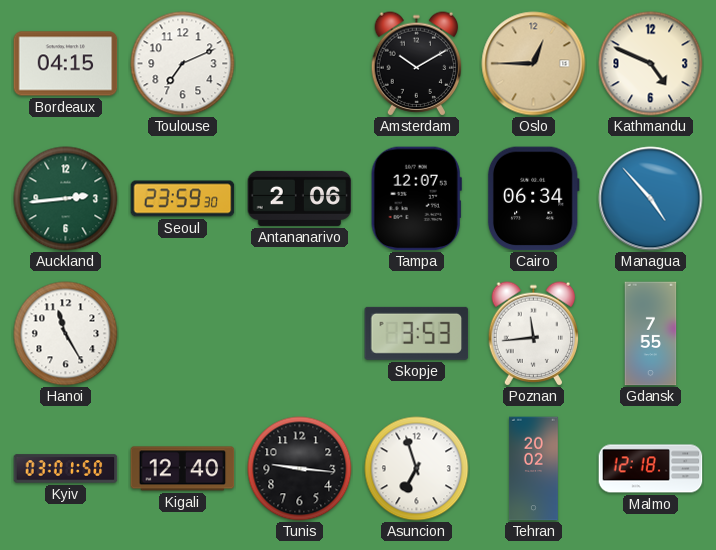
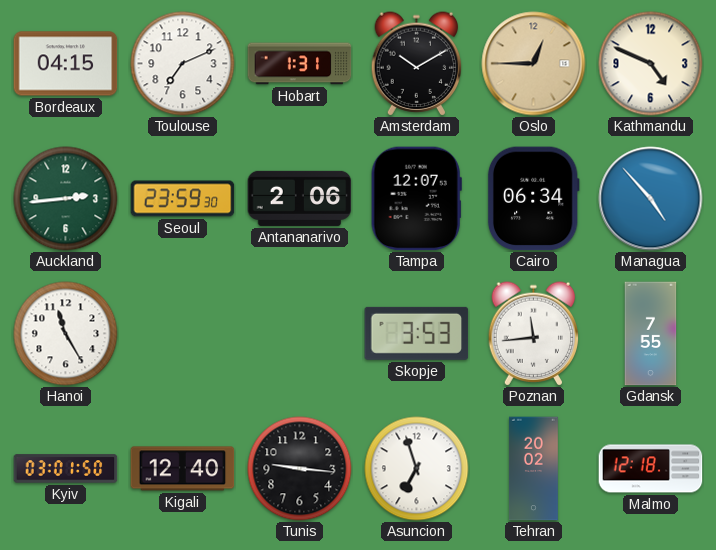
Hobart: none -> 1:31 (300, 64)
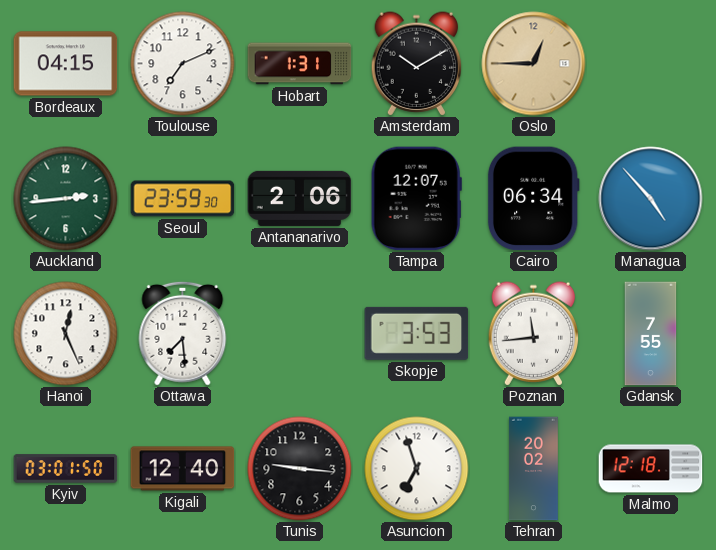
Kathmandu: 4:49 -> none (651, 64)
Hanoi: 11:25 -> 12:26 (66, 334)
Ottawa: none -> 7:29 (183, 333)
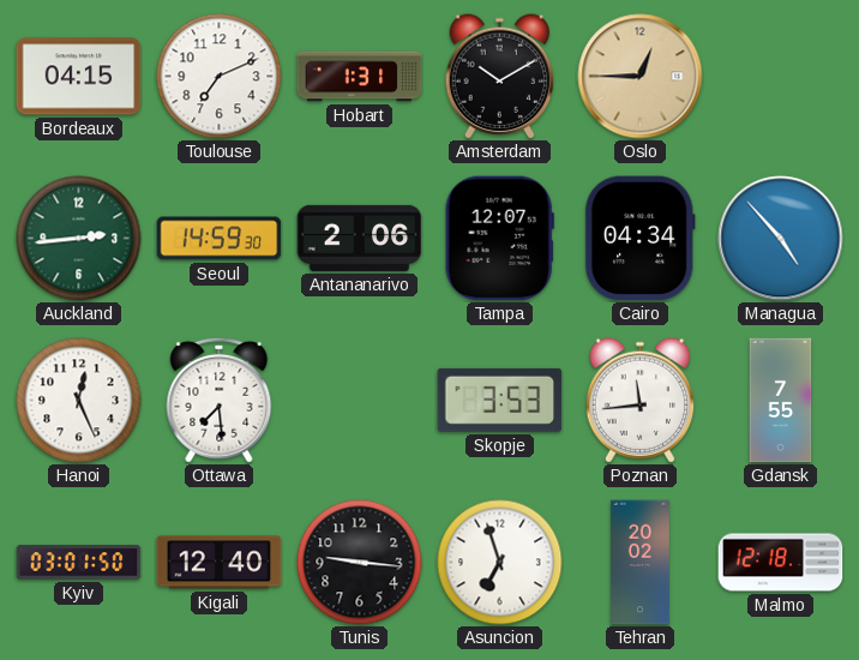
Seoul: 23:59 -> 14:59 (220, 239)
Cairo: 06:34 -> 04:34 (639, 239)
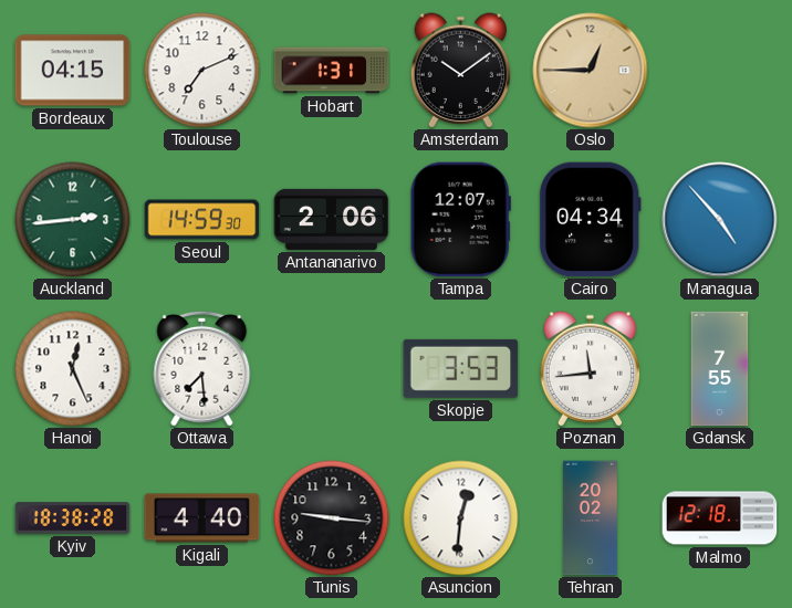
Amsterdam: 10:10 -> 10:09 (461, 71)
Kyiv: 03:01 -> 18:38 (73, 518)
Kigali: 12:40 -> 4:40 (202, 518)
Asuncion: 6:57 -> 12:31 (461, 518)
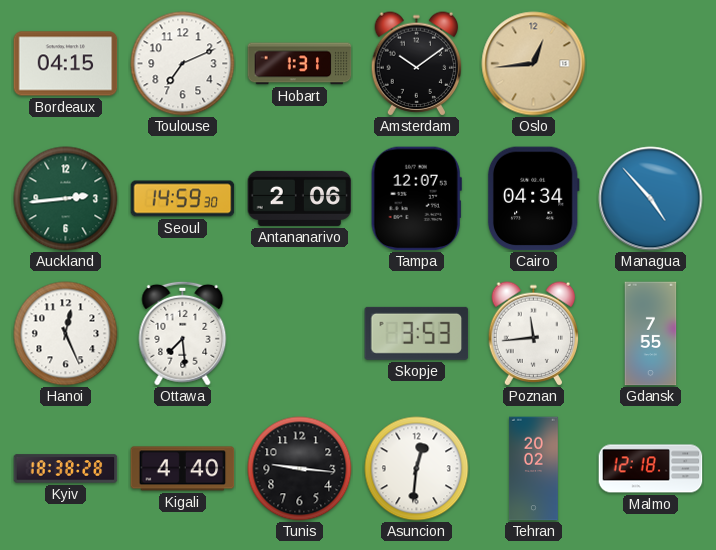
Oslo: 12:45 -> 12:44 (534, 64)
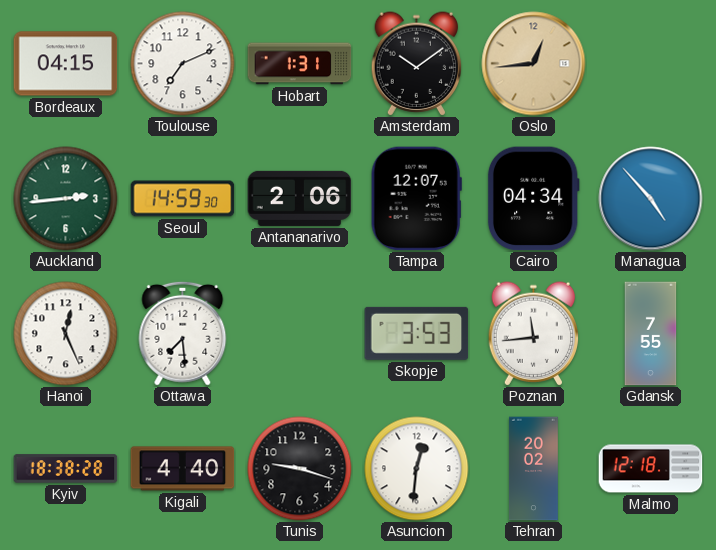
Tunis: 9:16 -> 9:18 (300, 469)
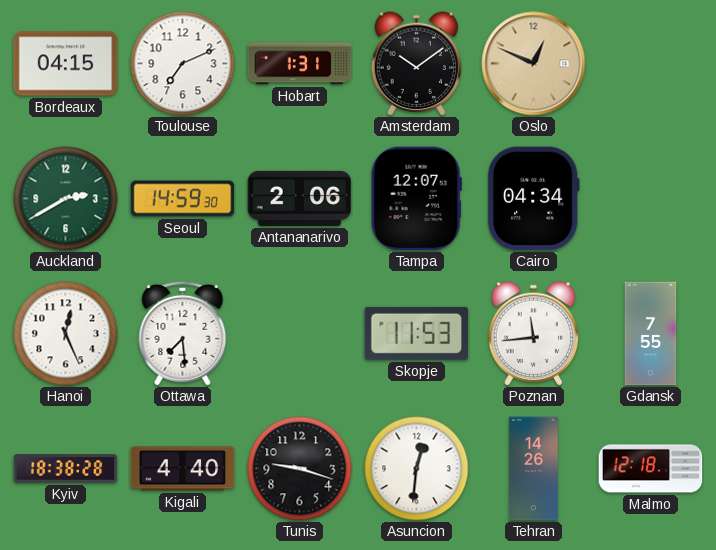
Oslo: 12:44 -> 12:49 (534, 64)
Auckland: 2:44 -> 2:40 (66, 199)
Managua: 4:53 -> none (651, 199)
Skopje: 3:53 -> 11:53 (417, 333)
Tehran: 20:02 -> 14:26 (534, 469)
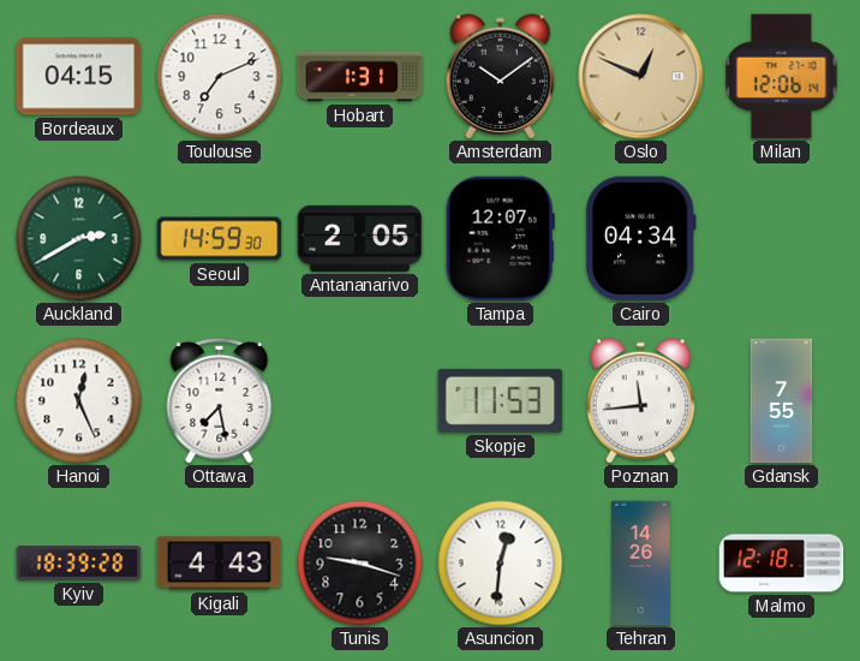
Milan: none -> 12:06 (782, 77)
Antananarivo: 2:06 -> 2:05 (360, 238)
Ottawa: 7:29 -> 7:28 (220, 400)
Kyiv: 18:38 -> 18:39 (79, 564)
Kigali: 4:40 -> 4:43 (220, 564)
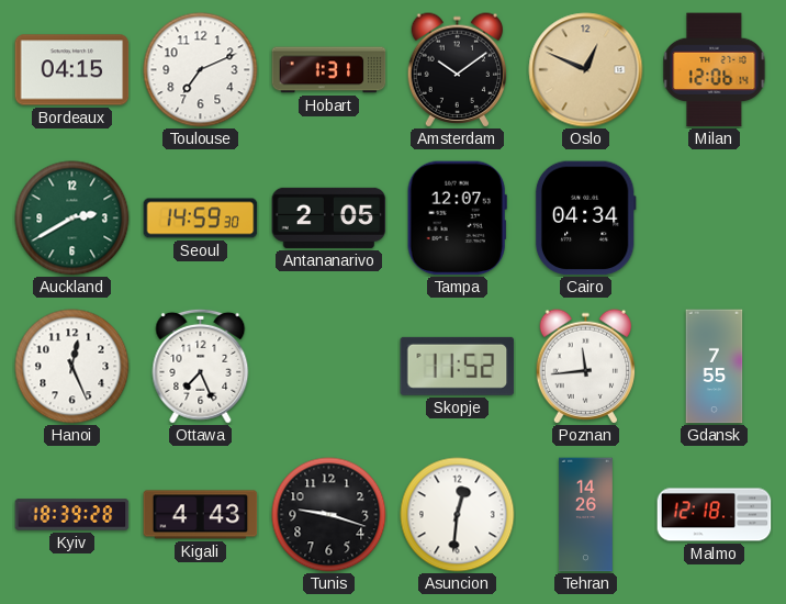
Ottawa: 7:28 -> 7:26 (201, 366)
Skopje: 11:53 -> 11:52 (458, 366)
